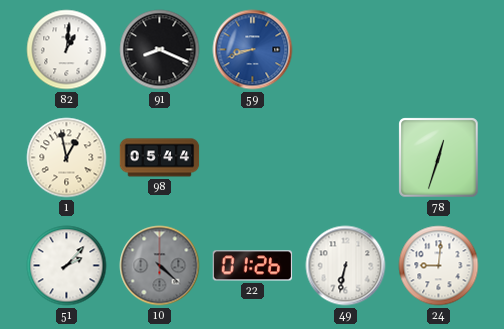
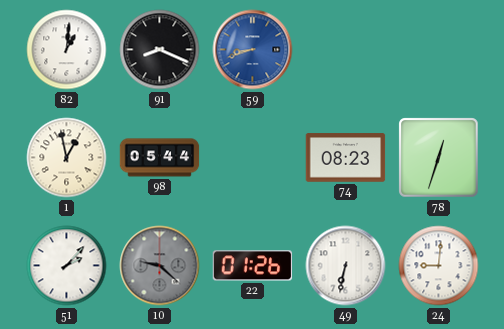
74: none -> 08:23 (346, 158)
10: 4:22 -> 9:22 (160, 266)
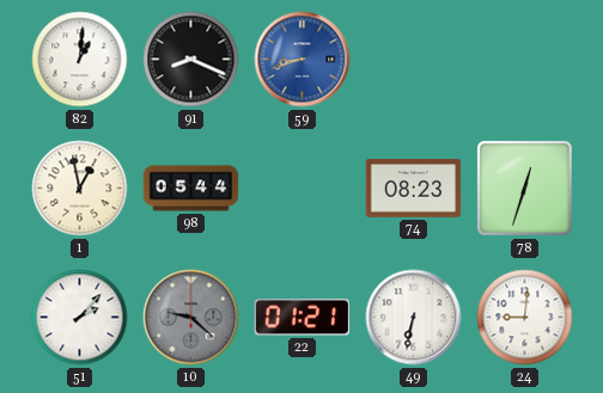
22: 01:26 -> 01:21 (303, 318)
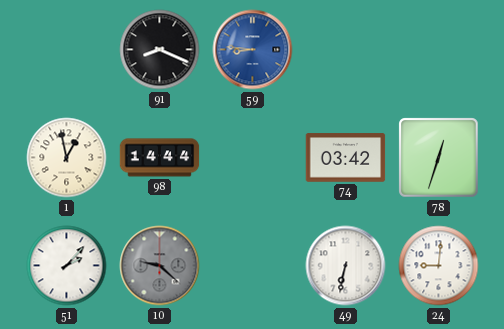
82: 1:01 -> none (80, 60)
59: 8:42 -> 8:46 (253, 50)
98: 05:44 -> 14:44 (160, 158)
74: 08:23 -> 03:42 (346, 158)
22: 01:21 -> none (303, 318)
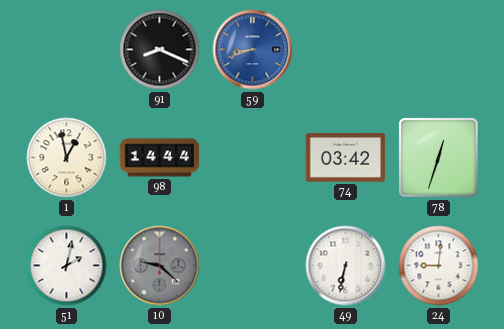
59: 8:46 -> 8:42 (253, 50)
51: 2:07 -> 2:02 (67, 266)
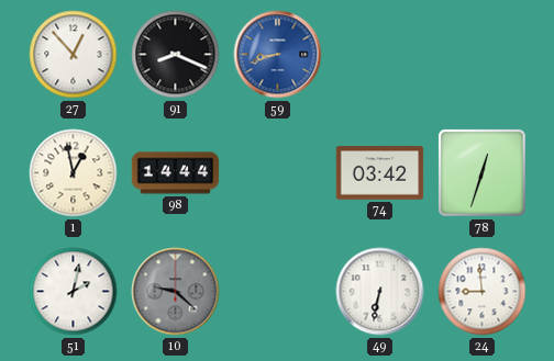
27: none -> 12:53 (74, 55)
24: 9:01 -> 8:59 (483, 292)
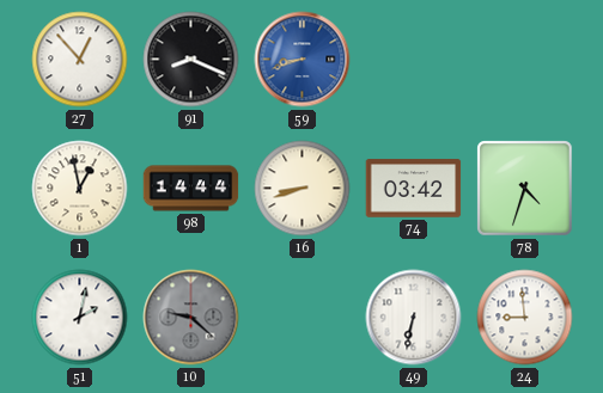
16: none -> 8:42 (303, 189)
78: 12:33 -> 4:33 (525, 189)
